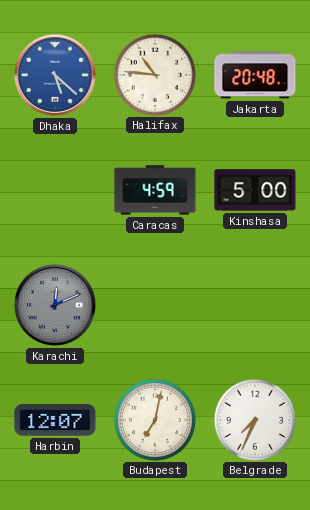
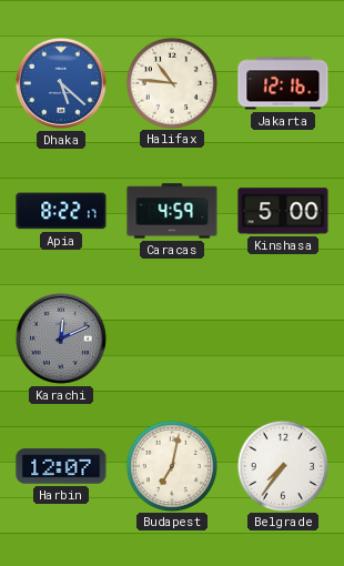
Jakarta: 20:48 -> 12:16 (283, 83)
Apia: none -> 8:22 (61, 211)
Belgrade: 7:34 -> 7:36 (282, 465)
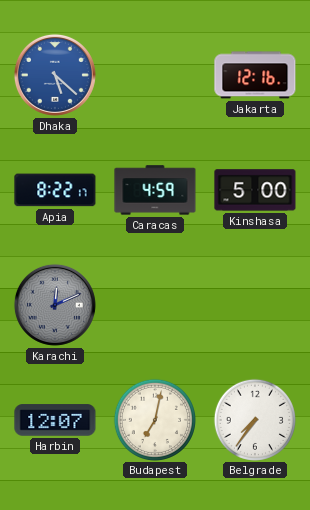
Halifax: 10:46 -> none (171, 82)
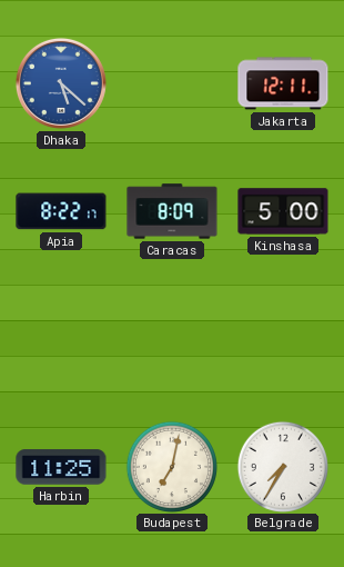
Jakarta: 12:16 -> 12:11 (283, 83)
Caracas: 4:59 -> 8:09 (172, 211)
Karachi: 12:11 -> none (55, 305)
Harbin: 12:07 -> 11:25 (61, 467)
Belgrade: 7:36 -> 7:35 (282, 466)
